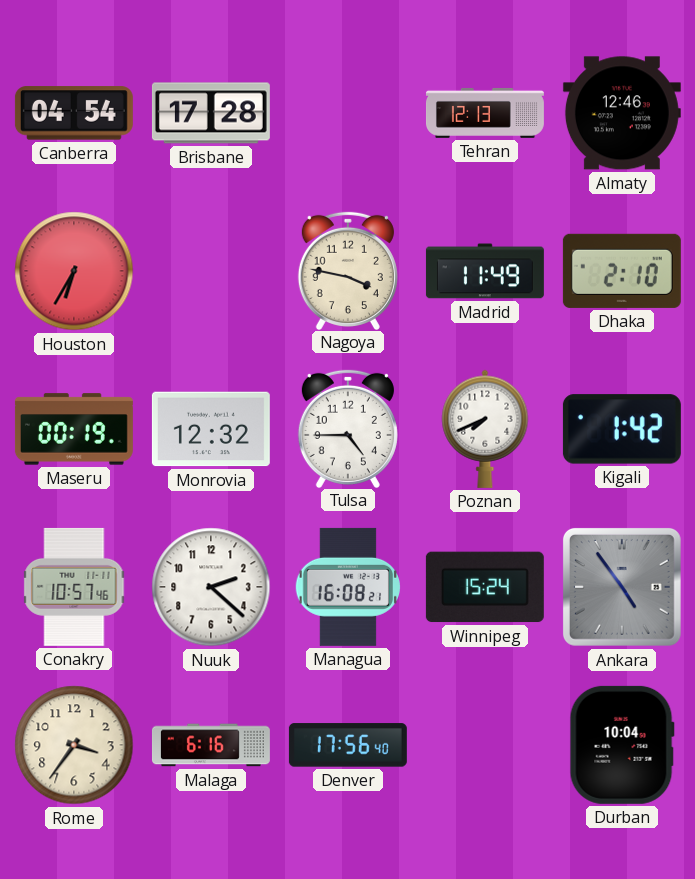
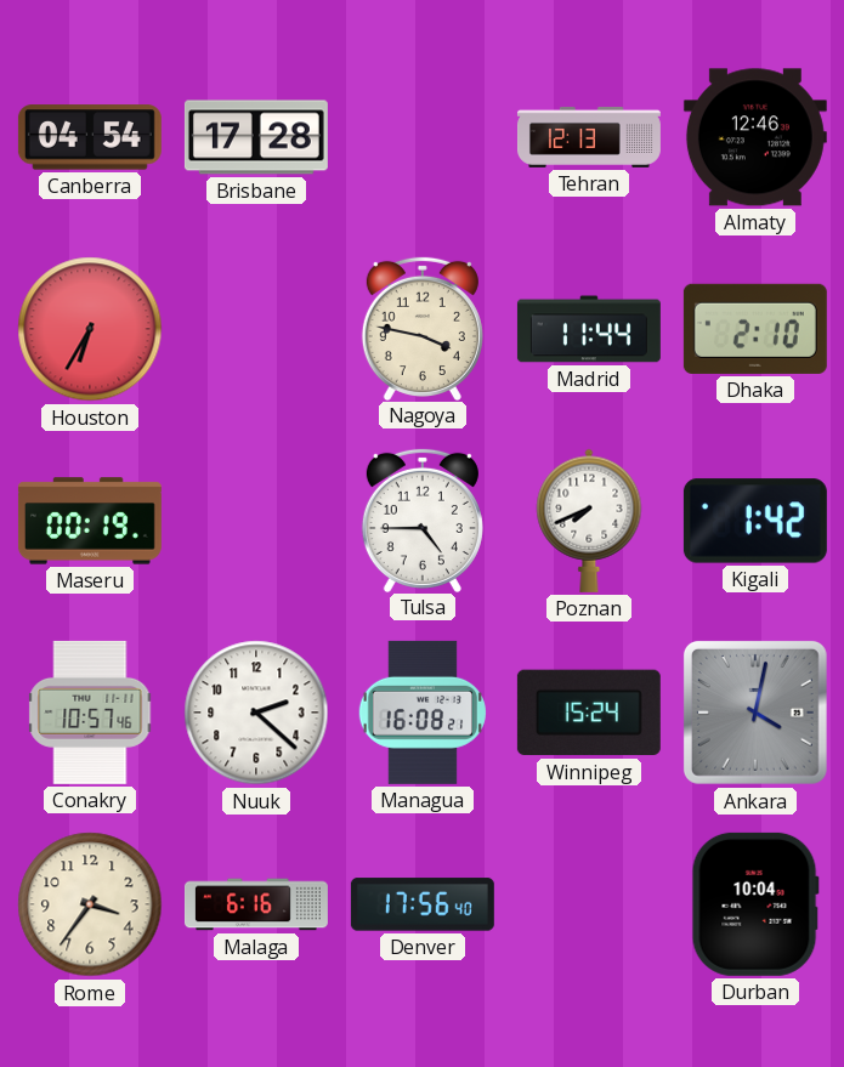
Madrid: 11:49 -> 11:44 (589, 329)
Monrovia: 12:32 -> none (211, 429)
Ankara: 4:54 -> 4:02 (755, 713)
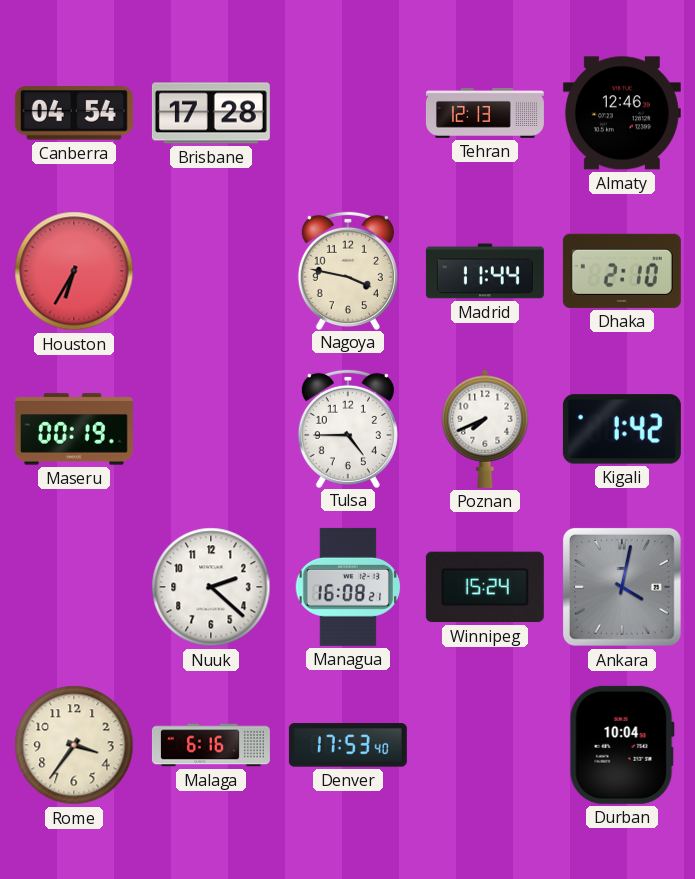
Conakry: 10:57 -> none (90, 713)
Denver: 17:56 -> 17:53 (348, 745)
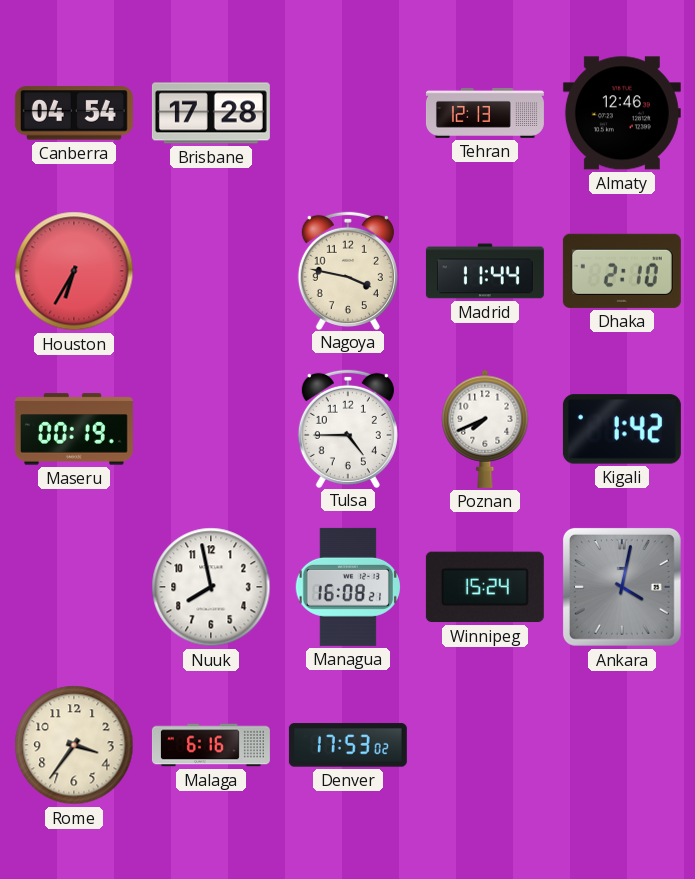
Nuuk: 2:22 -> 7:58 (211, 587)
Denver: 17:53:40 -> 17:53:02 (348, 745)
Durban: 10:04 -> none (622, 745)
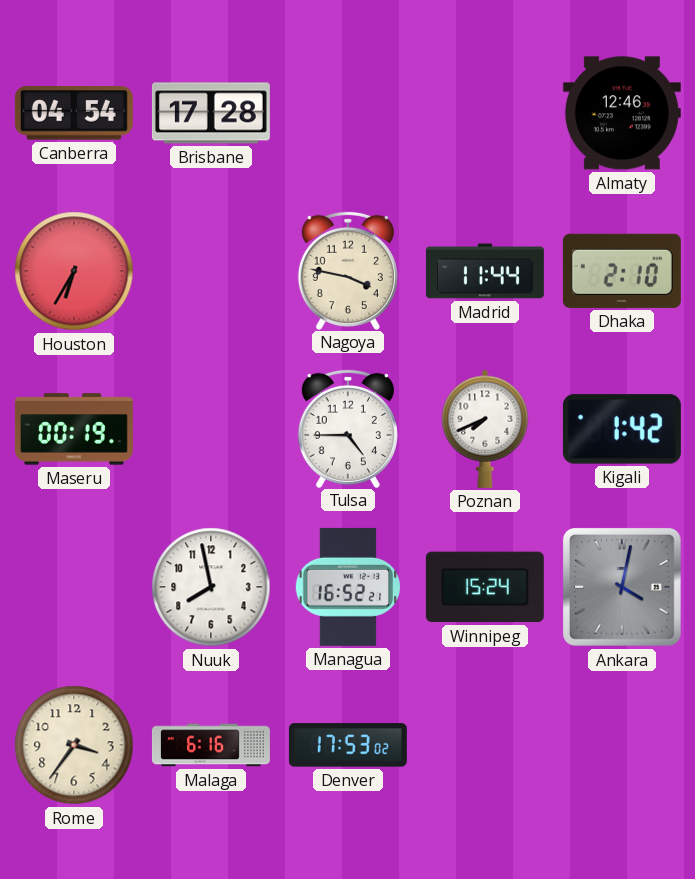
Tehran: 12:13 -> none (485, 113)
Managua: 16:08 -> 16:52 (348, 587)
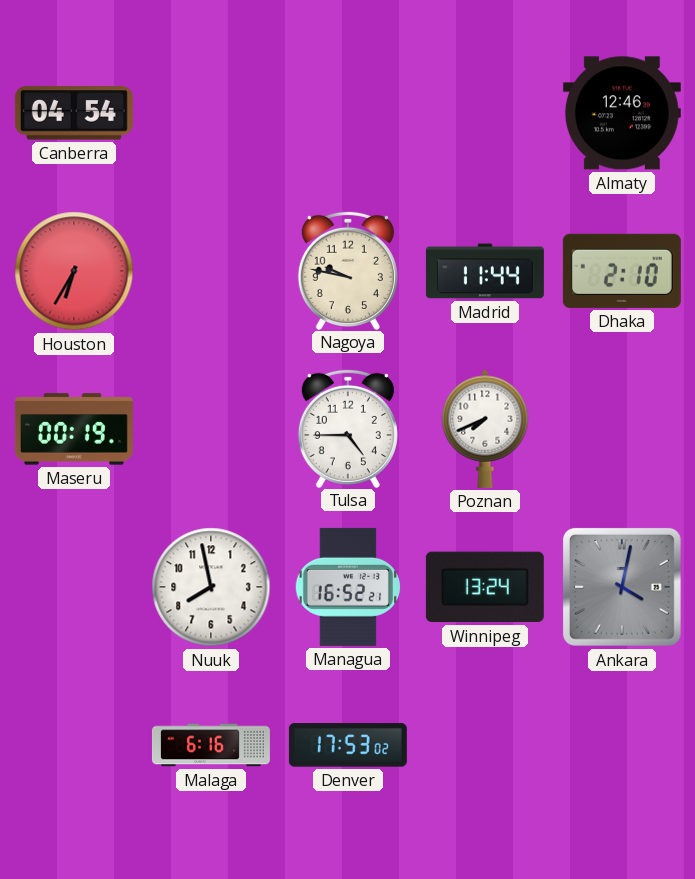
Brisbane: 17:28 -> none (211, 113)
Nagoya: 3:47 -> 9:47 (348, 270)
Kigali: 1:42 -> none (622, 429)
Winnipeg: 15:24 -> 13:24 (485, 587)
Rome: 3:36 -> none (74, 745)
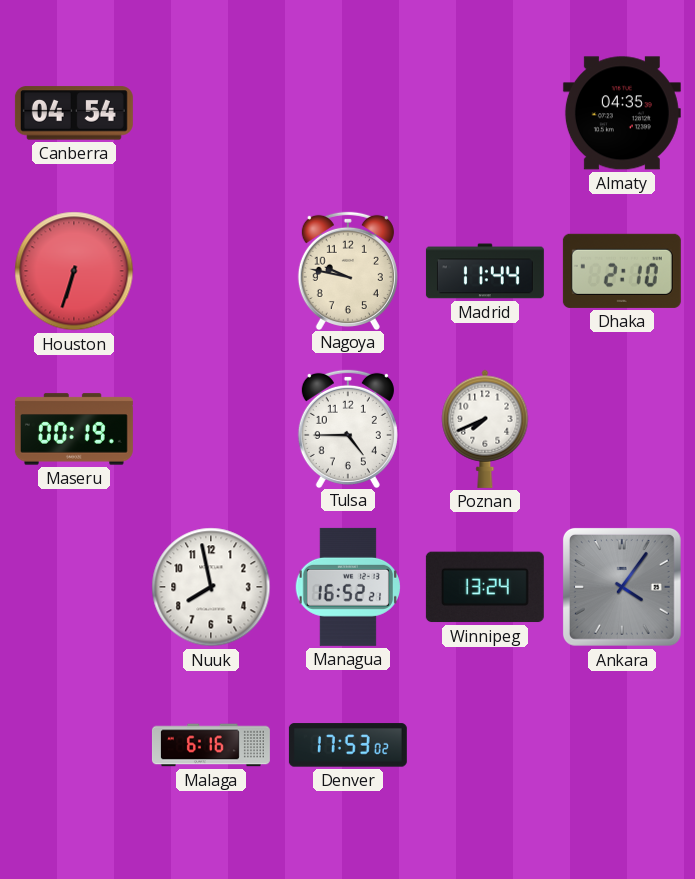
Almaty: 12:46 -> 04:35 (622, 113)
Houston: 6:35 -> 6:33 (74, 271)
Ankara: 4:02 -> 4:06 (622, 587)
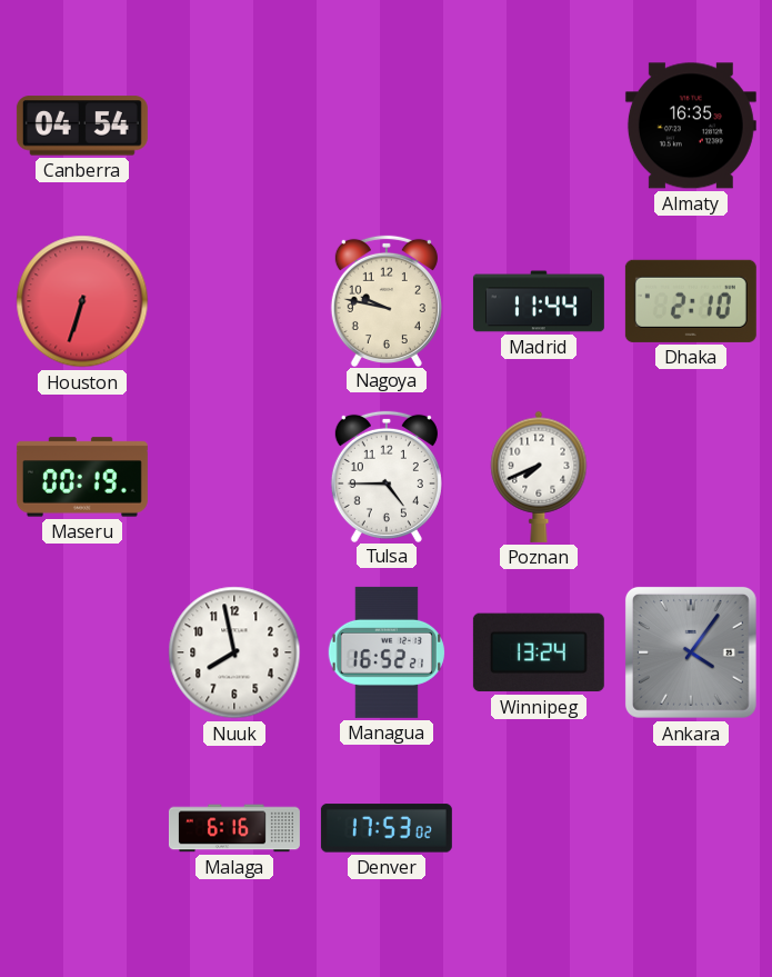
Almaty: 04:35 -> 16:35 (691, 126)
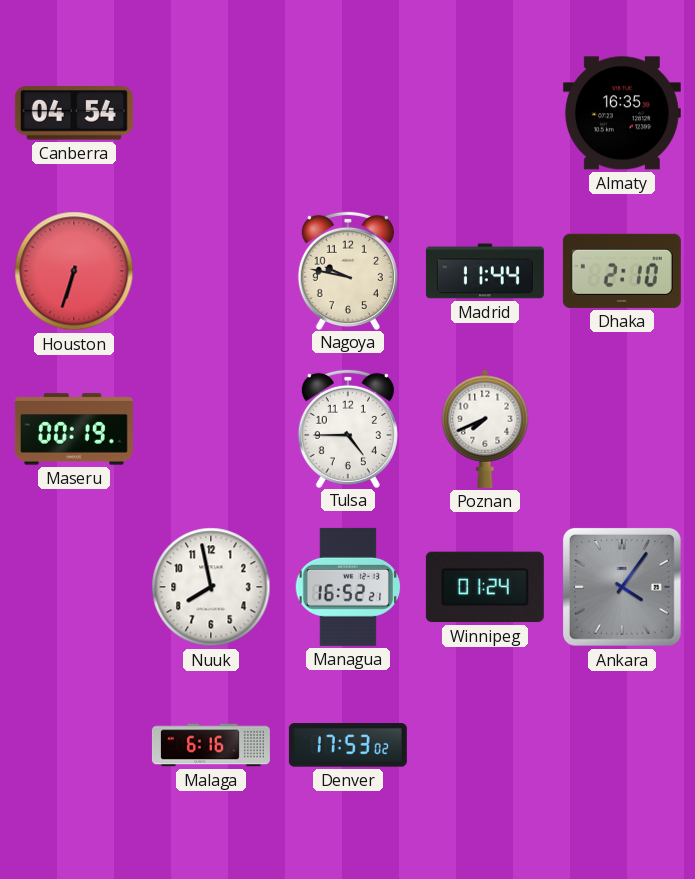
Winnipeg: 13:24 -> 01:24 (485, 587)
